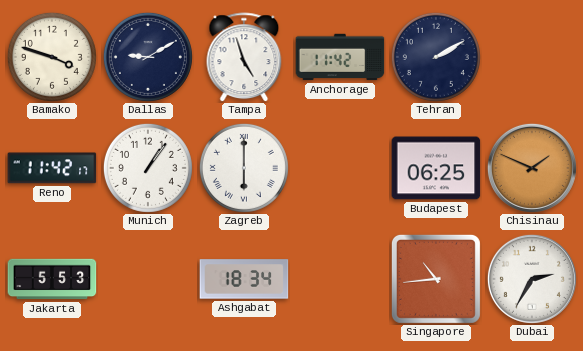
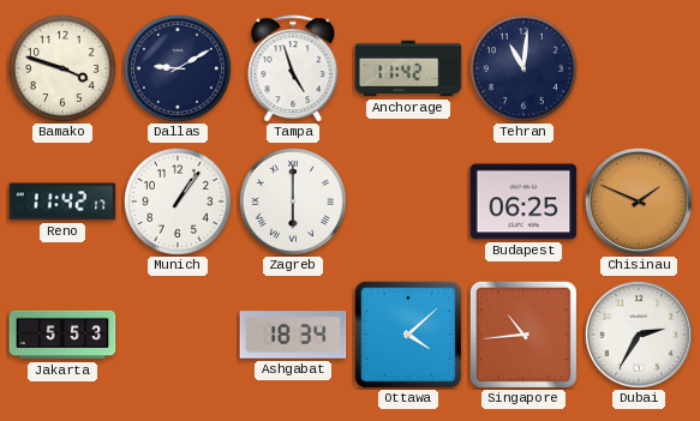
Tehran: 2:10 -> 11:01 (523, 68)
Ottawa: none -> 4:08 (408, 335)
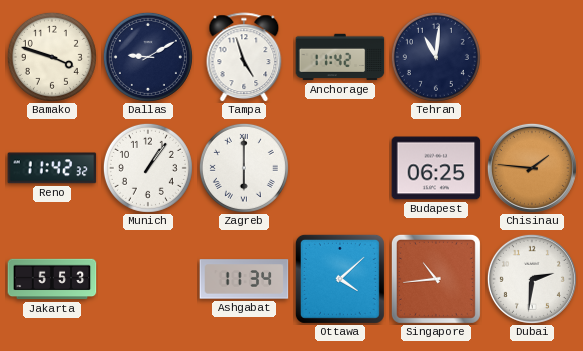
Reno: 11:42:17 -> 11:42:32 (52, 168)
Chisinau: 1:49 -> 1:46 (532, 168)
Ashgabat: 18:34 -> 11:34 (244, 279)
Dubai: 2:35 -> 2:31 (532, 279)
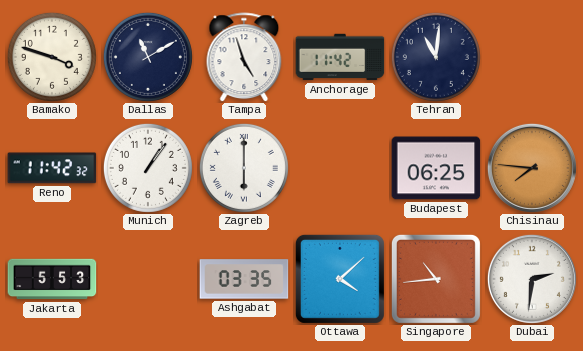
Dallas: 9:10 -> 11:10 (148, 57)
Chisinau: 1:46 -> 7:46 (532, 168)
Ashgabat: 11:34 -> 03:35 (244, 279)
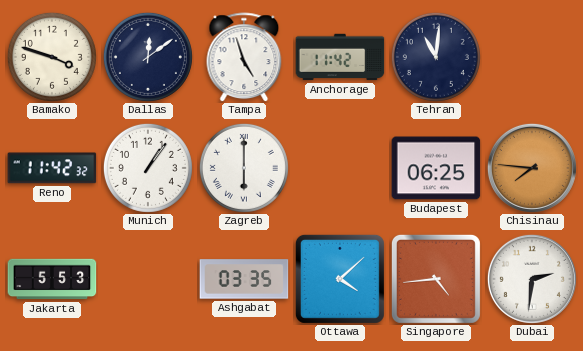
Dallas: 11:10 -> 12:09 (148, 57)
Singapore: 10:44 -> 4:44 (436, 279)
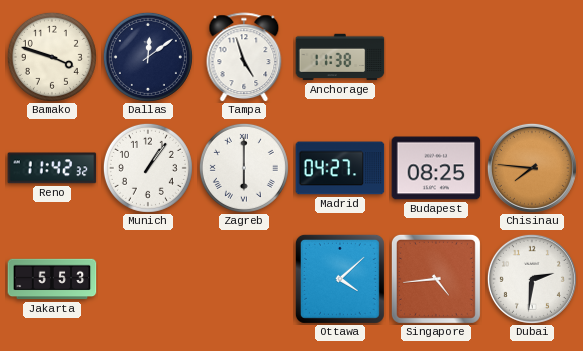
Anchorage: 11:42 -> 11:38 (340, 57)
Tehran: 11:01 -> none (436, 57)
Madrid: none -> 04:27 (340, 168)
Budapest: 06:25 -> 08:25 (436, 168)
Ashgabat: 03:35 -> none (244, 279)
